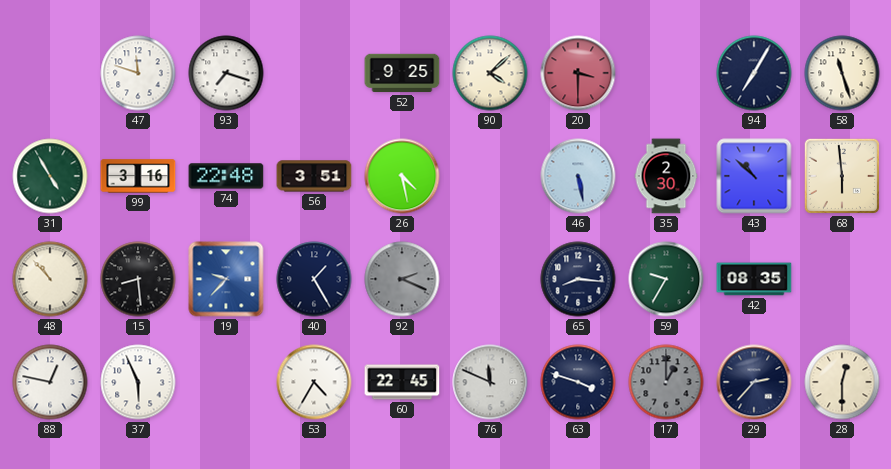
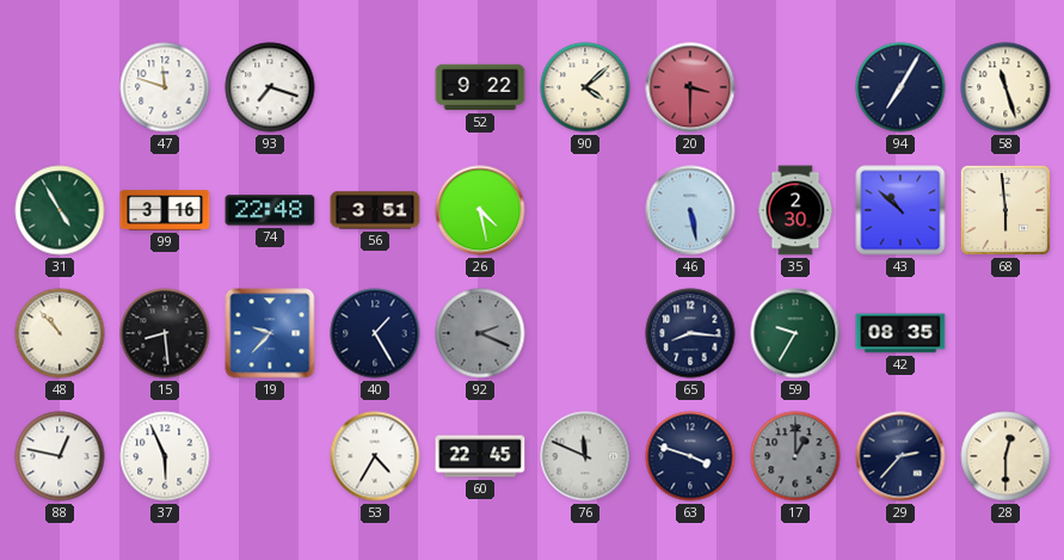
52: 9:25 -> 9:22 (480, 87)
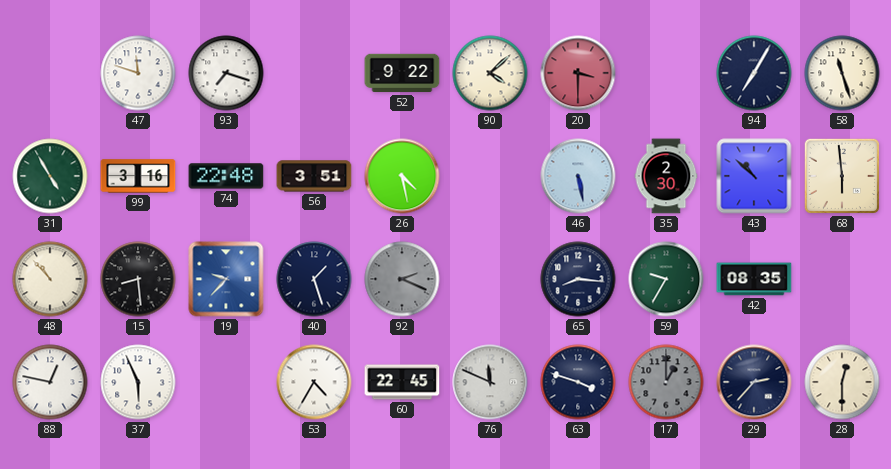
40: 1:25 -> 1:27 (314, 279)
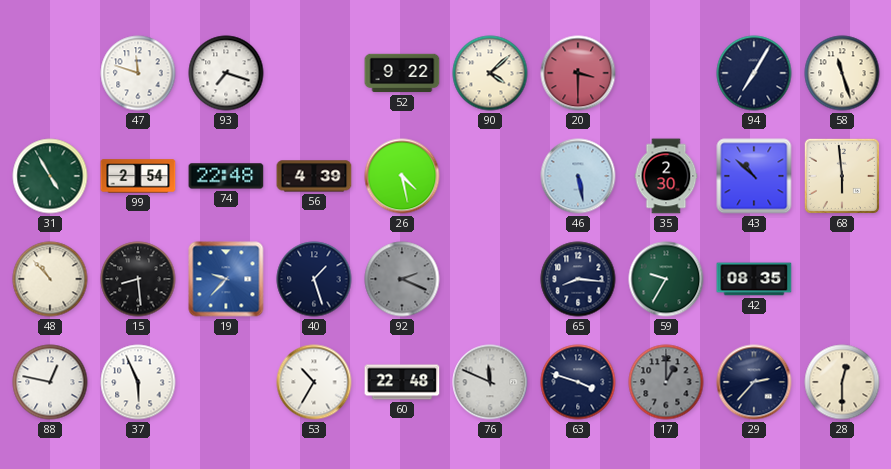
99: 3:16 -> 2:54 (138, 176)
56: 3:51 -> 4:39 (314, 176)
53: 4:35 -> 10:35 (314, 382)
60: 22:45 -> 22:48 (402, 382)
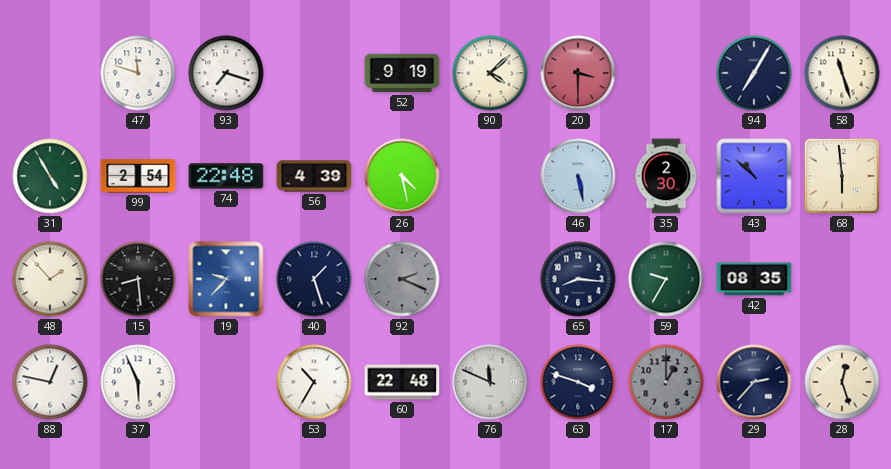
52: 9:22 -> 9:19 (402, 73)
48: 10:53 -> 1:53 (50, 279)
28: 12:30 -> 12:27 (842, 382)
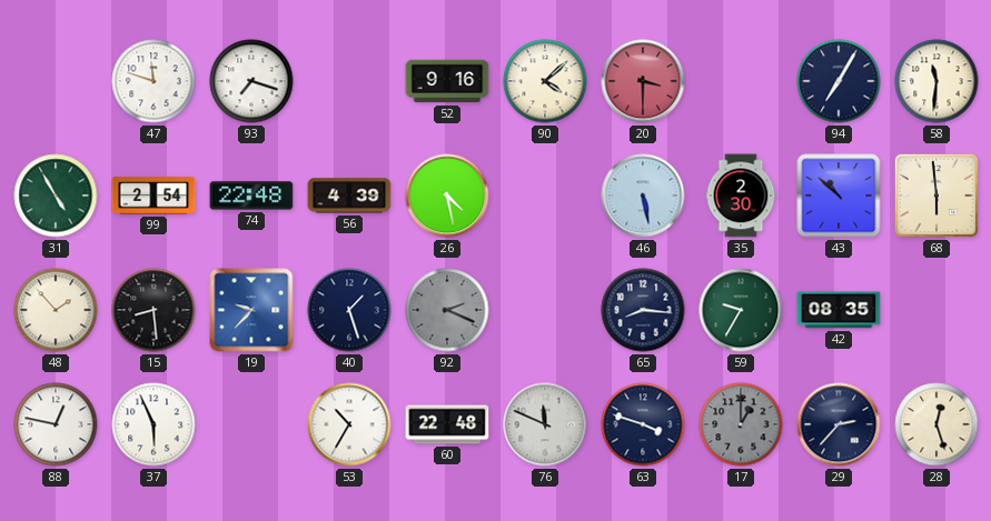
52: 9:19 -> 9:16 (447, 81)
58: 11:27 -> 11:31 (937, 81)
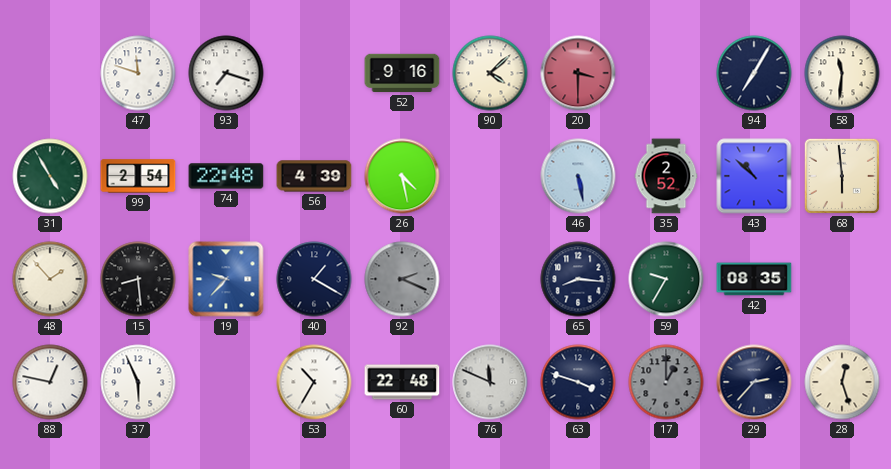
35: 2:30 -> 2:52 (666, 176)
40: 1:27 -> 1:20 (314, 279)
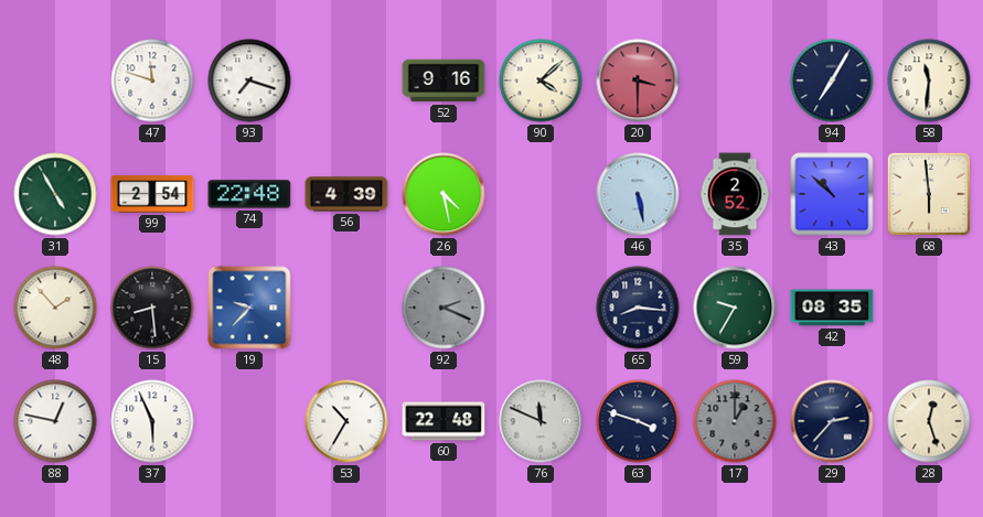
40: 1:20 -> none (314, 279)
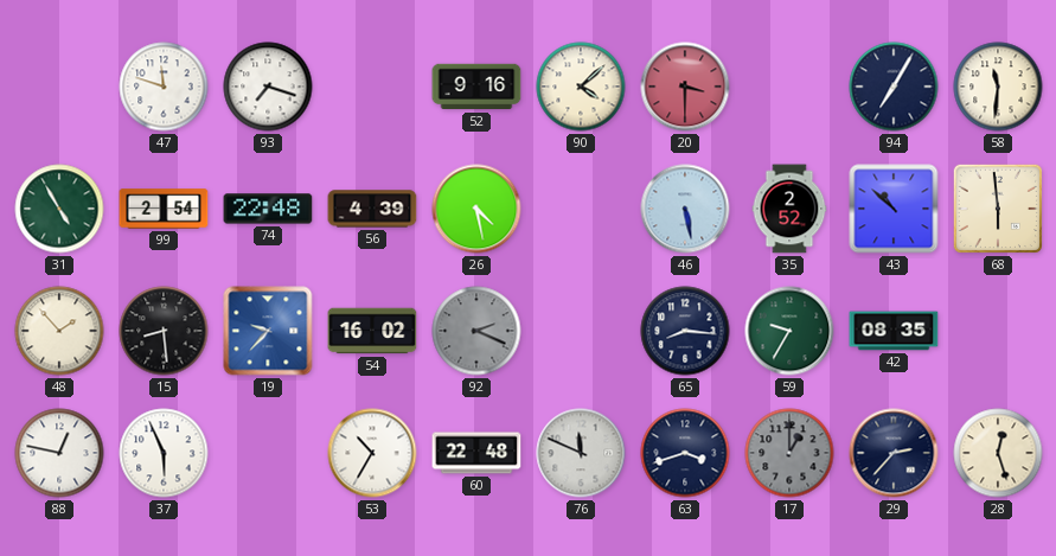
54: none -> 16:02 (372, 331)
63: 3:48 -> 3:42 (685, 453)
